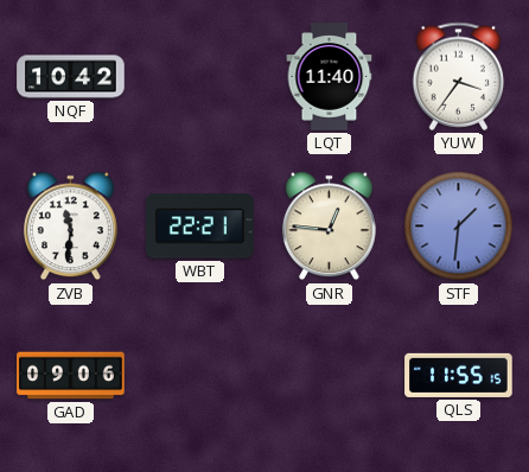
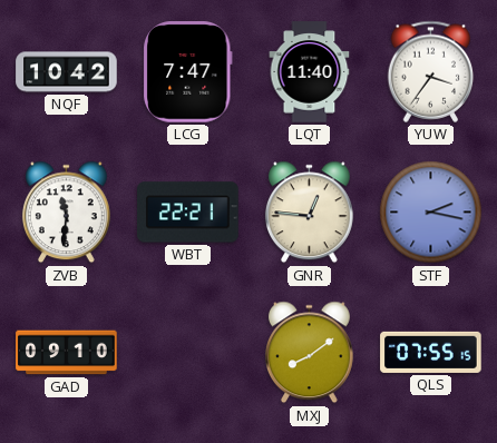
LCG: none -> 7:47 (188, 72)
STF: 1:31 -> 2:17 (431, 213)
GAD: 09:06 -> 09:10 (67, 353)
MXJ: none -> 8:09 (309, 353)
QLS: 11:55 -> 07:55 (431, 352)
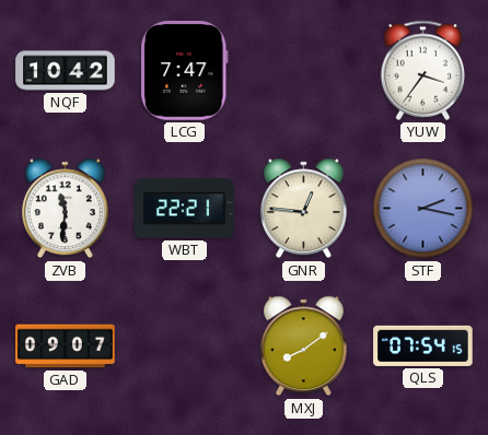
LQT: 11:40 -> none (310, 72)
GAD: 09:10 -> 09:07 (66, 346)
QLS: 07:55 -> 07:54 (423, 345)
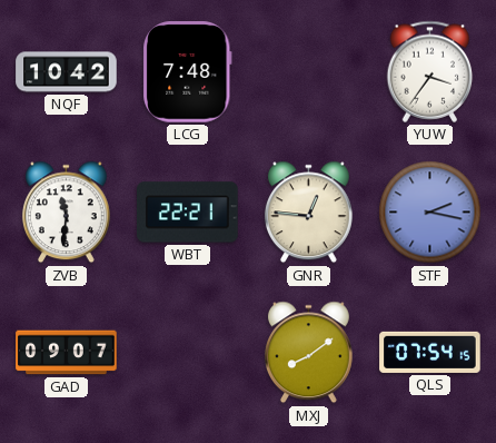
LCG: 7:47 -> 7:48 (188, 72)
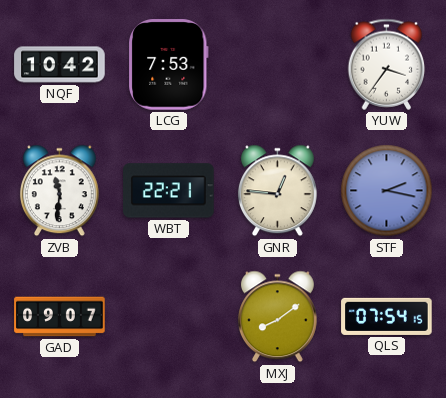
LCG: 7:48 -> 7:53 (169, 65)
